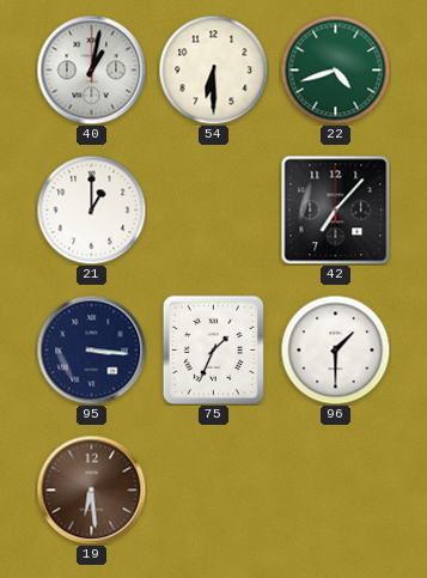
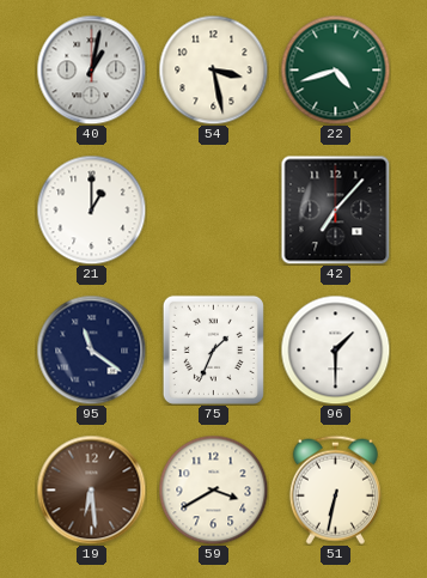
54: 6:30 -> 3:28 (213, 69)
95: 3:16 -> 11:21 (91, 349)
59: none -> 3:40 (213, 489)
51: none -> 6:32 (335, 489)
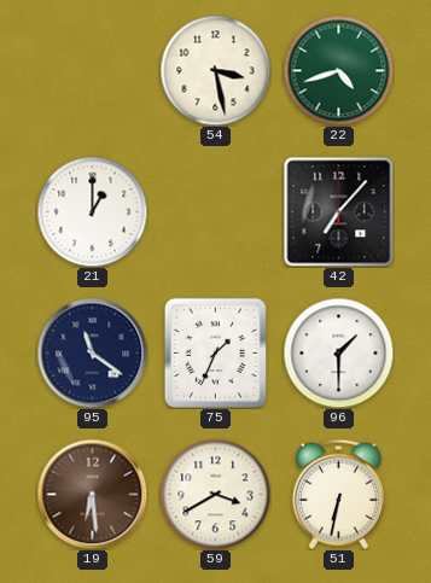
40: 1:02 -> none (91, 69)
